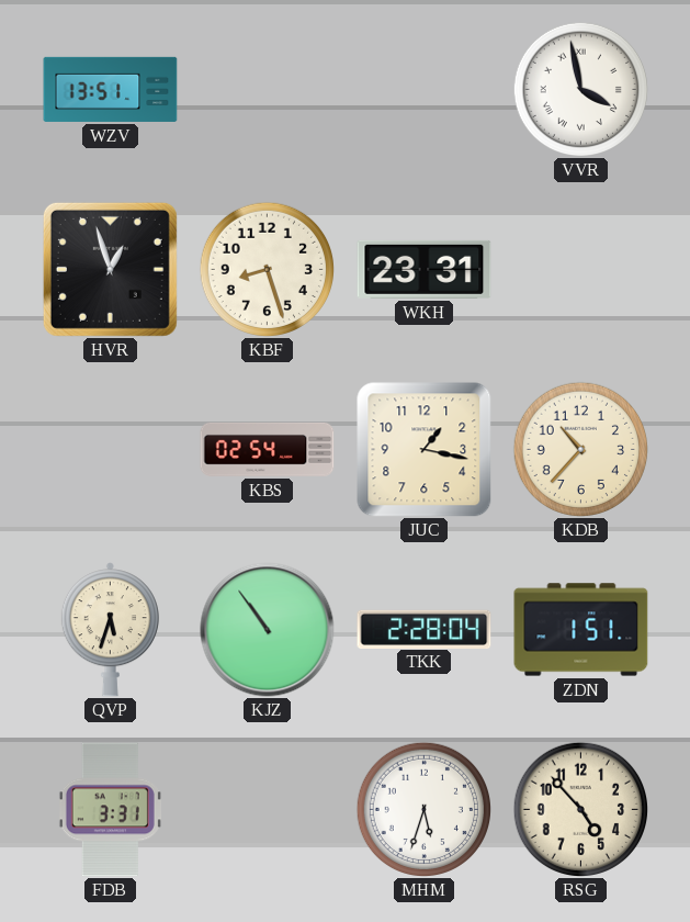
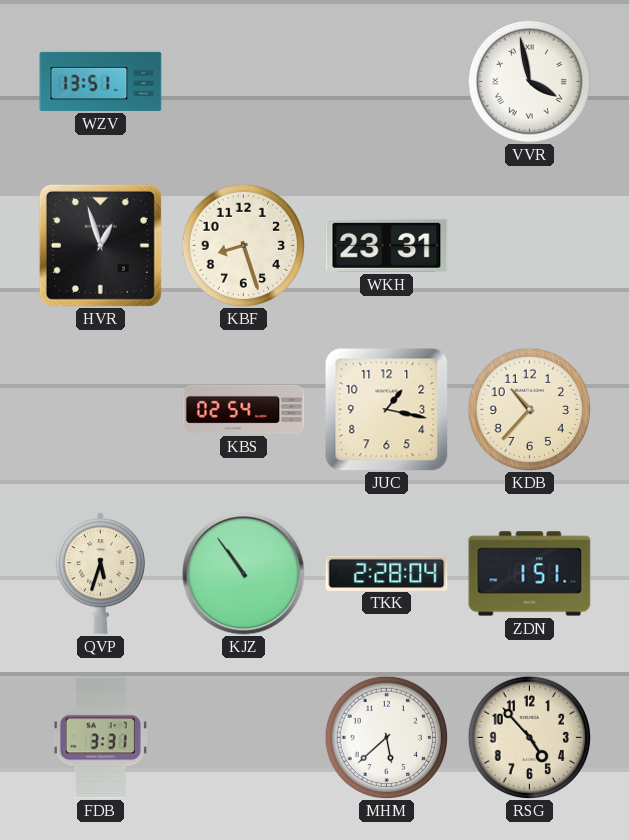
MHM: 5:33 -> 5:38 (386, 737)
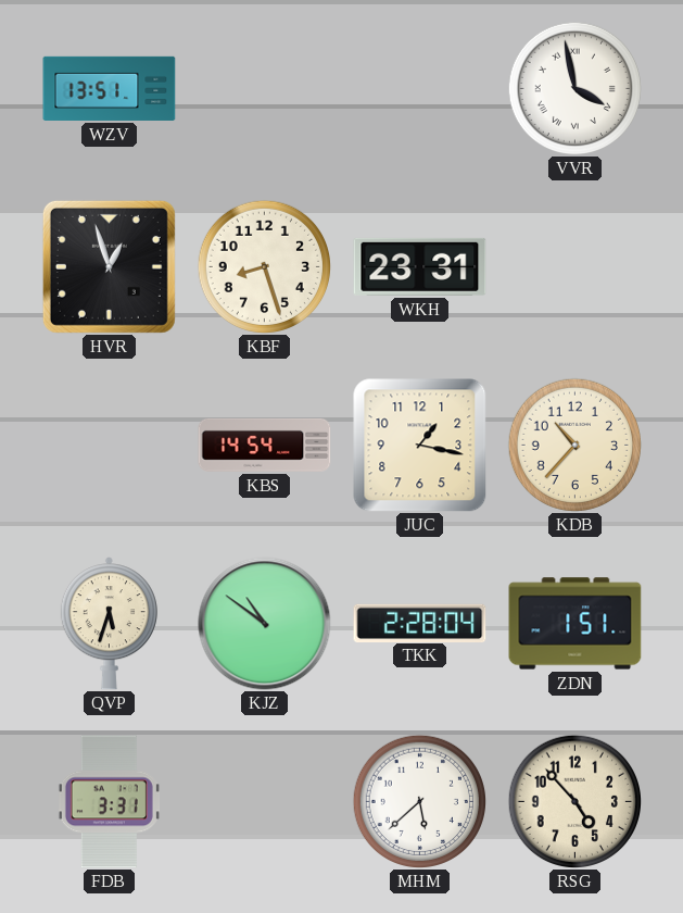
KBS: 02:54 -> 14:54 (265, 445)
KJZ: 10:54 -> 10:51 (265, 624)
